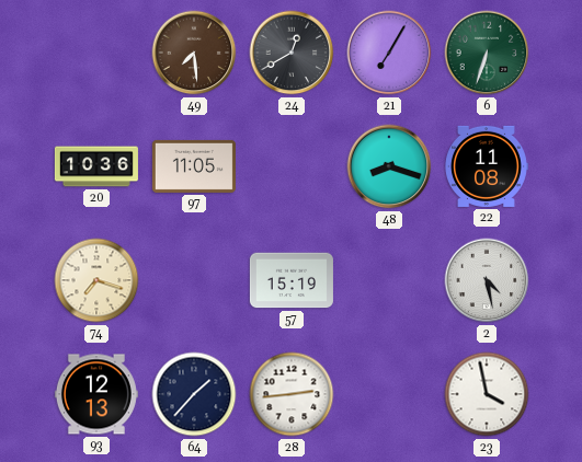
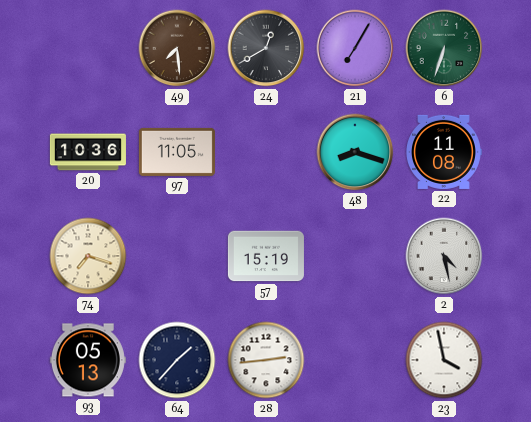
93: 12:13 -> 05:13 (88, 360)
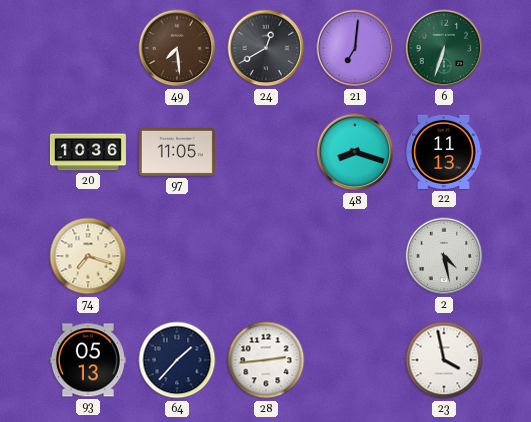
21: 7:05 -> 7:01 (355, 48)
22: 11:08 -> 11:13 (444, 152)
57: 15:19 -> none (266, 256)
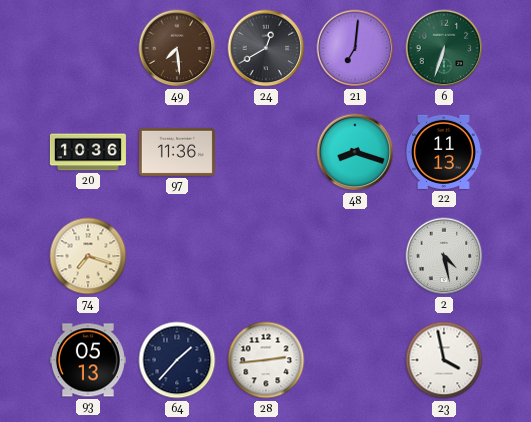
97: 11:05 -> 11:36 (177, 152)
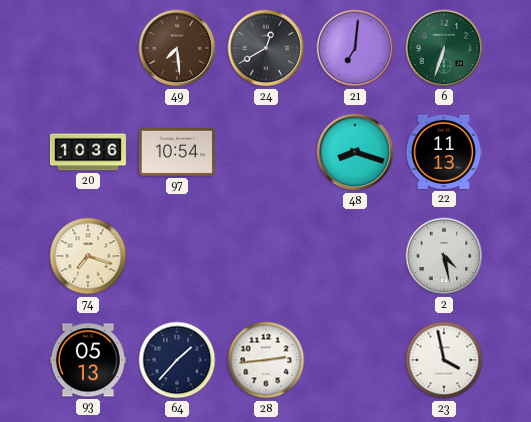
97: 11:36 -> 10:54 (177, 152)
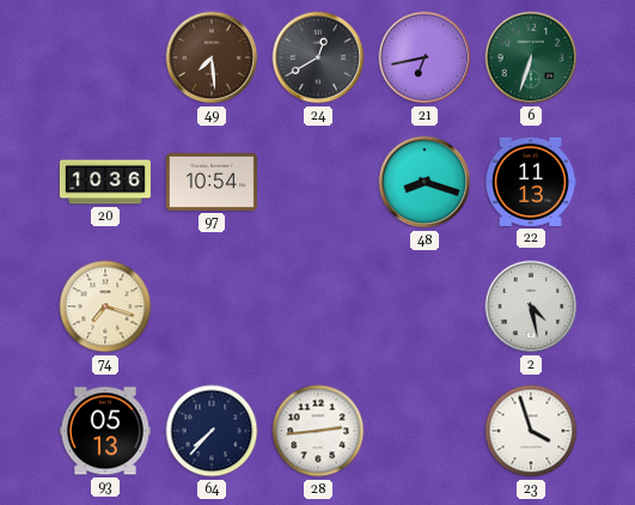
21: 7:01 -> 6:43 (425, 57)
64: 1:37 -> 7:37 (212, 431)
23: 3:58 -> 3:57 (531, 431)
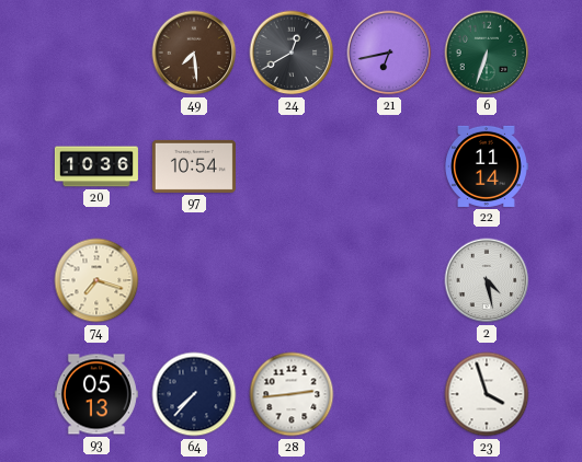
48: 8:18 -> none (425, 182)
22: 11:13 -> 11:14 (487, 166)
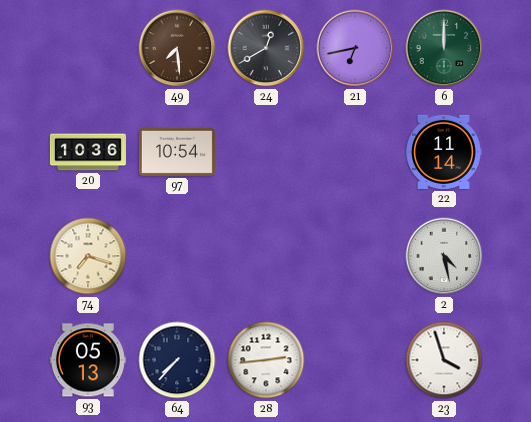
6: 6:33 -> 12:00 (444, 48)
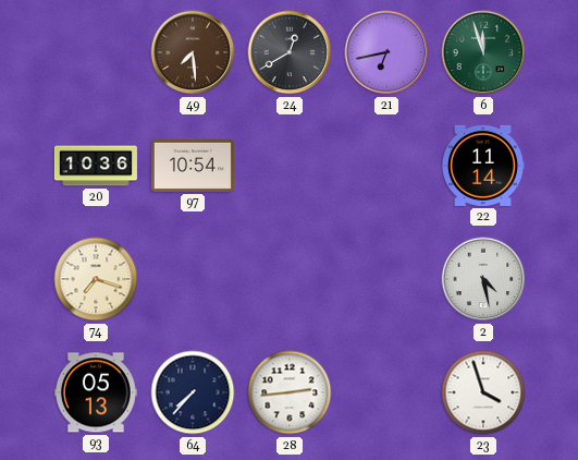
6: 12:00 -> 11:57 (483, 52)
